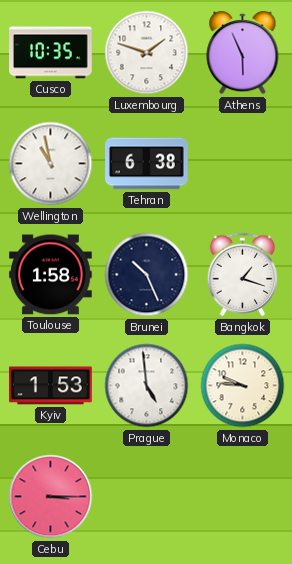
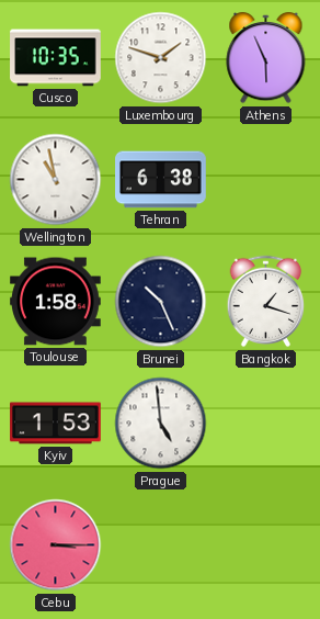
Monaco: 9:46 -> none (243, 386)
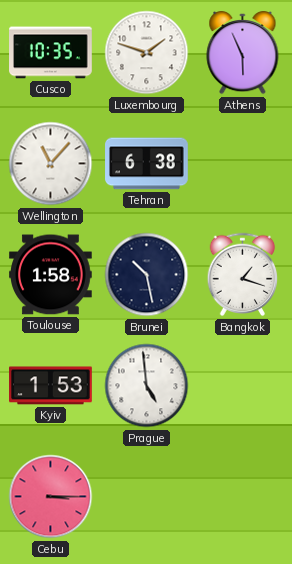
Wellington: 10:58 -> 11:07 (51, 164)
Brunei: 10:26 -> 10:28 (147, 275)
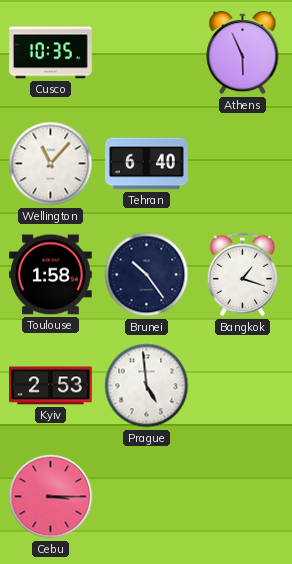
Luxembourg: 1:48 -> none (147, 53)
Tehran: 6:38 -> 6:40 (147, 164)
Brunei: 10:28 -> 10:24 (147, 275)
Kyiv: 1:53 -> 2:53 (51, 386)
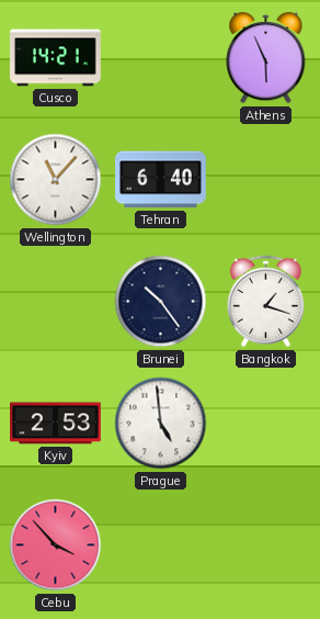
Cusco: 10:35 -> 14:21 (56, 58)
Toulouse: 1:58 -> none (51, 275)
Cebu: 3:15 -> 3:53 (56, 545)
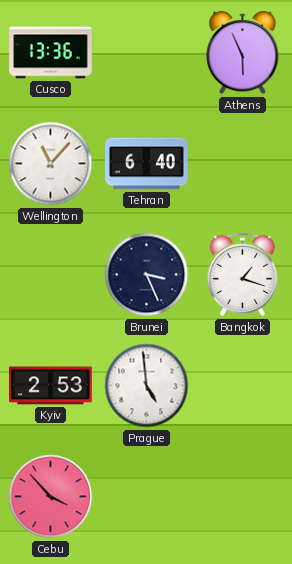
Cusco: 14:21 -> 13:36 (51, 53)
Brunei: 10:24 -> 3:26 (147, 275)
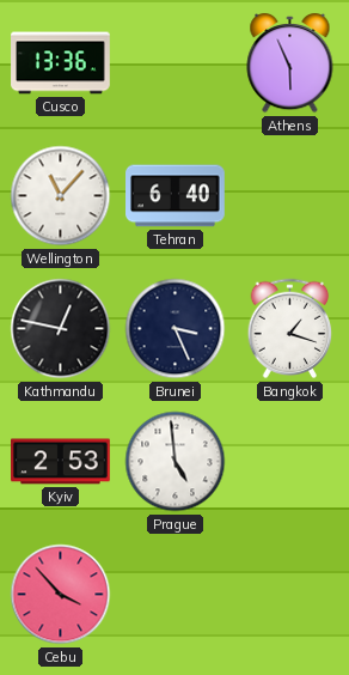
Kathmandu: none -> 12:47 (61, 329)
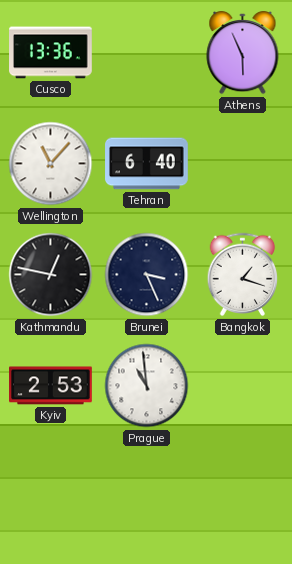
Prague: 4:59 -> 10:59 (147, 386)
Cebu: 3:53 -> none (61, 595)
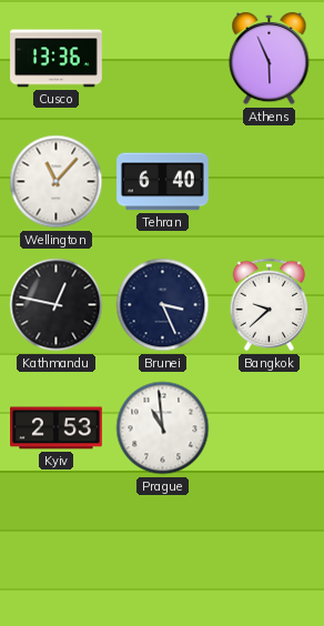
Bangkok: 1:18 -> 9:38 (270, 305)
